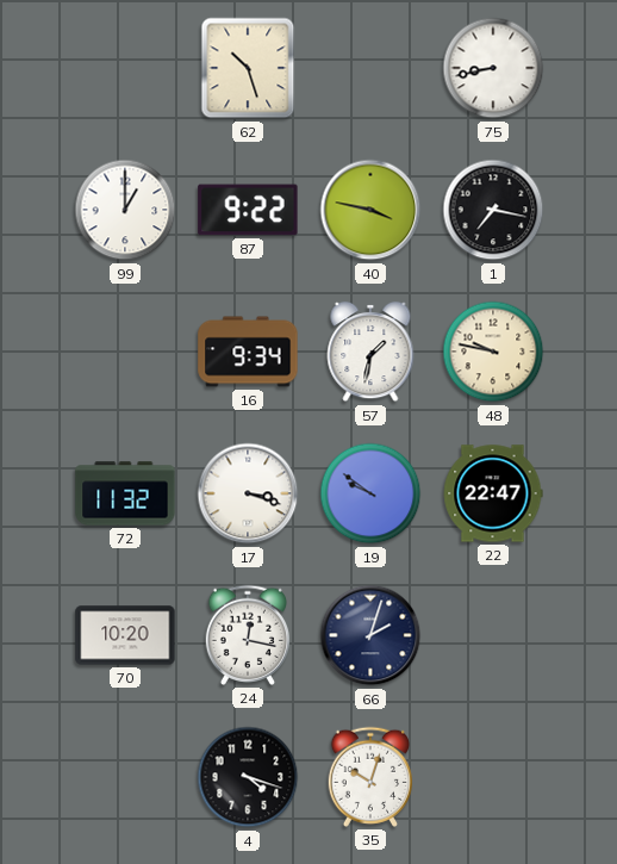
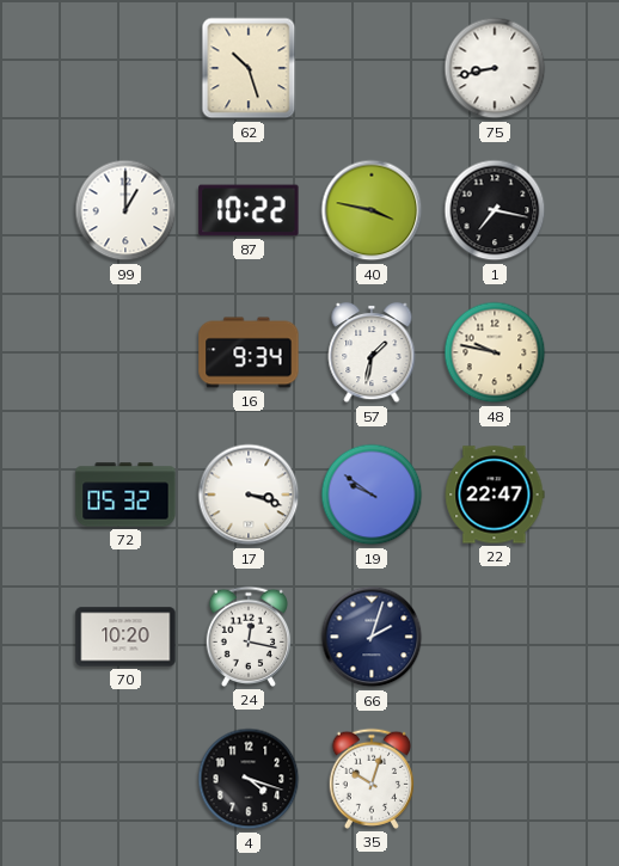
87: 9:22 -> 10:22 (249, 210)
72: 11:32 -> 05:32 (125, 495)
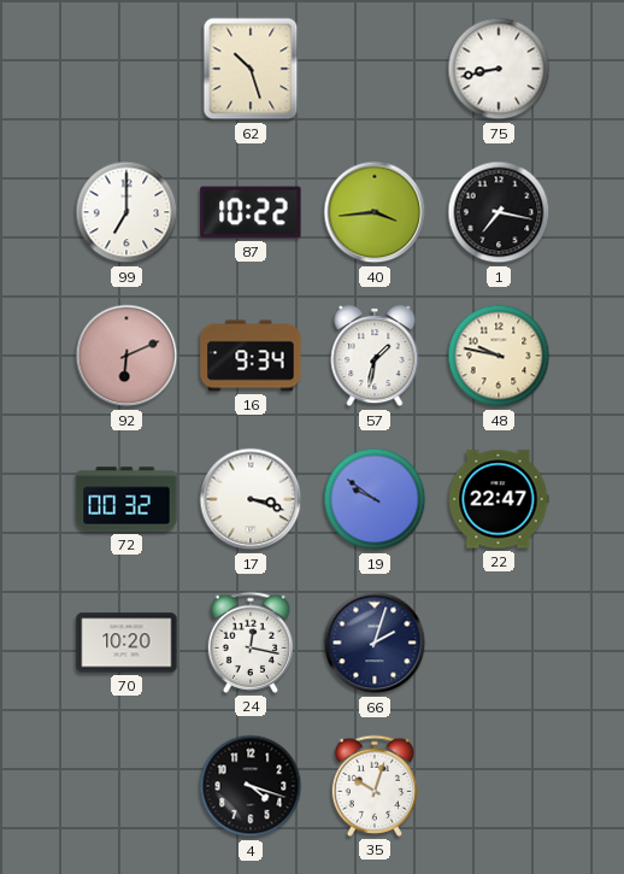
99: 1:00 -> 7:00 (126, 212)
40: 3:47 -> 3:44 (375, 212)
92: none -> 6:11 (126, 356)
72: 05:32 -> 00:32 (126, 499)
